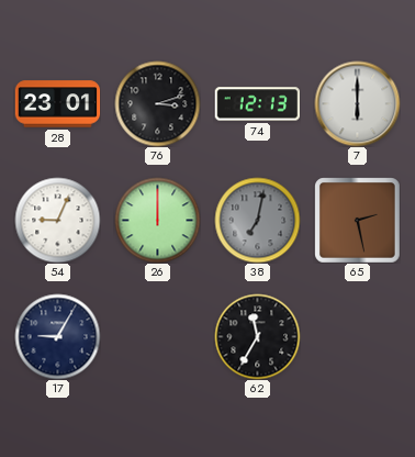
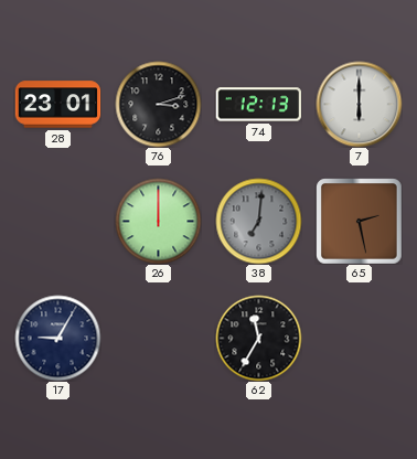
54: 9:04 -> none (57, 220)
38: 7:02 -> 7:01 (258, 221)
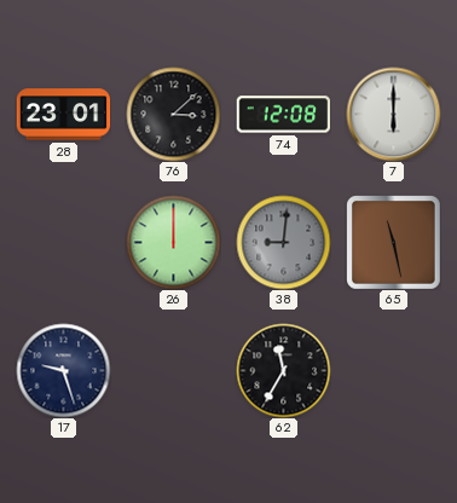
76: 3:12 -> 3:08 (173, 114)
74: 12:13 -> 12:08 (283, 115)
38: 7:01 -> 9:01 (283, 242)
65: 2:28 -> 11:28 (393, 242)
17: 9:05 -> 9:27 (63, 370)
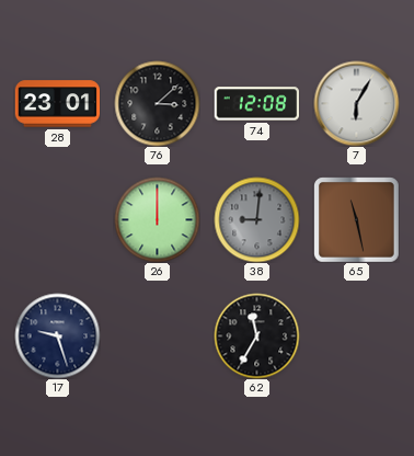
7: 6:00 -> 6:05 (356, 103)
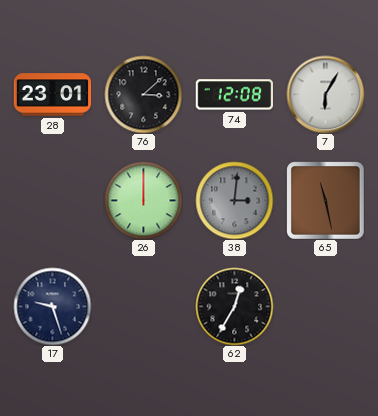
38: 9:01 -> 3:01 (234, 200)
62: 11:35 -> 12:35 (234, 306)
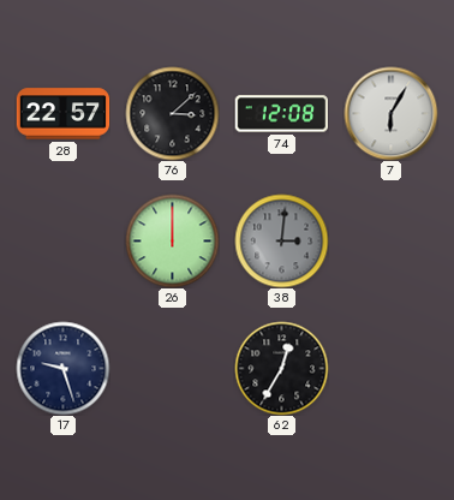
28: 23:01 -> 22:57 (62, 114)
65: 11:28 -> none (325, 200)
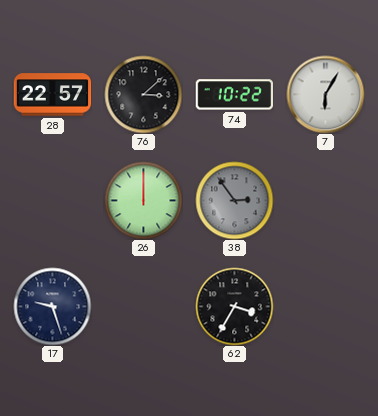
74: 12:08 -> 10:22 (234, 95)
38: 3:01 -> 2:54 (234, 200)
62: 12:35 -> 3:35 (234, 306)
